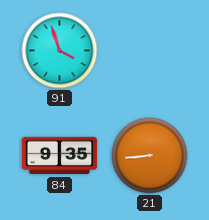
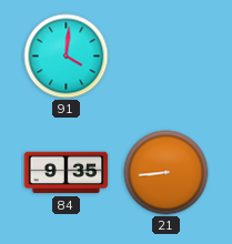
91: 3:57 -> 4:01 (67, 57)
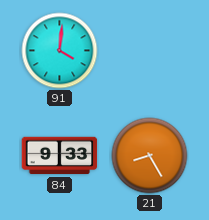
84: 9:35 -> 9:33 (60, 156)
21: 8:44 -> 8:25 (150, 156)
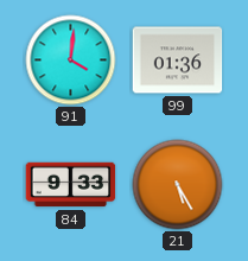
99: none -> 01:36 (178, 61)
21: 8:25 -> 5:25 (178, 185)
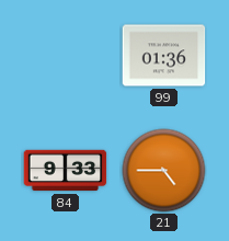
91: 4:01 -> none (71, 61)
21: 5:25 -> 4:45 (164, 171)
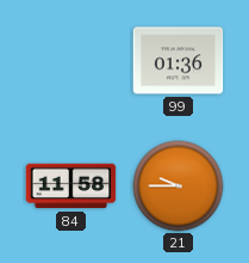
84: 9:33 -> 11:58 (71, 186)
21: 4:45 -> 9:45 (179, 186)
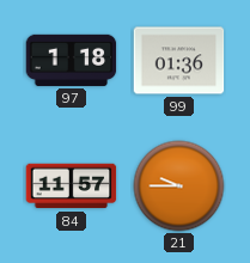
97: none -> 1:18 (72, 60)
84: 11:58 -> 11:57 (72, 186)
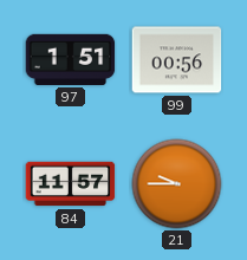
97: 1:18 -> 1:51 (71, 59)
99: 01:36 -> 00:56 (177, 60)
